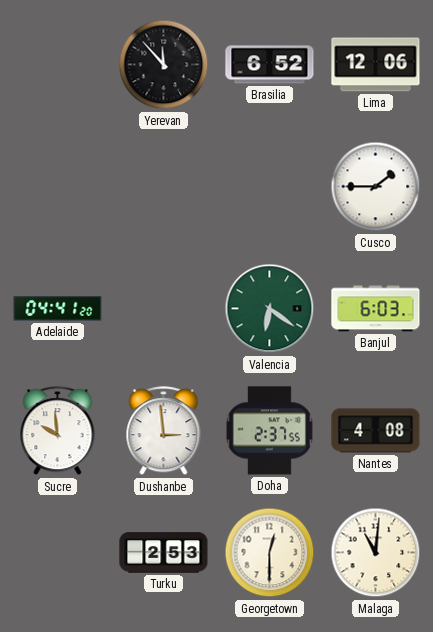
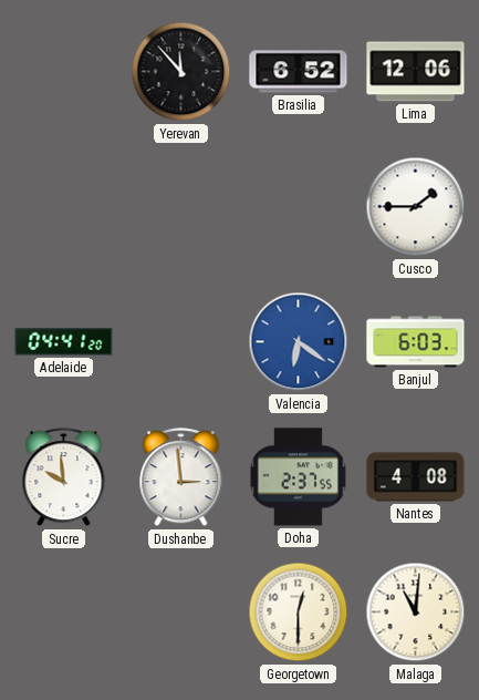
Valencia dial: green -> blue (299, 342)
Turku: 2:53 -> none (164, 553)
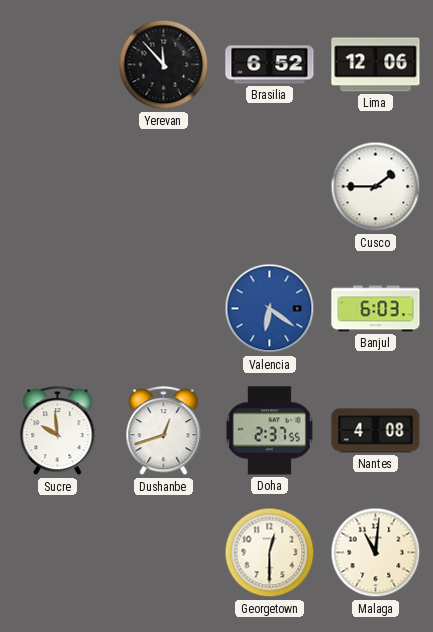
Adelaide: 04:41 -> none (64, 342)
Dushanbe: 2:59 -> 12:42 (164, 431)
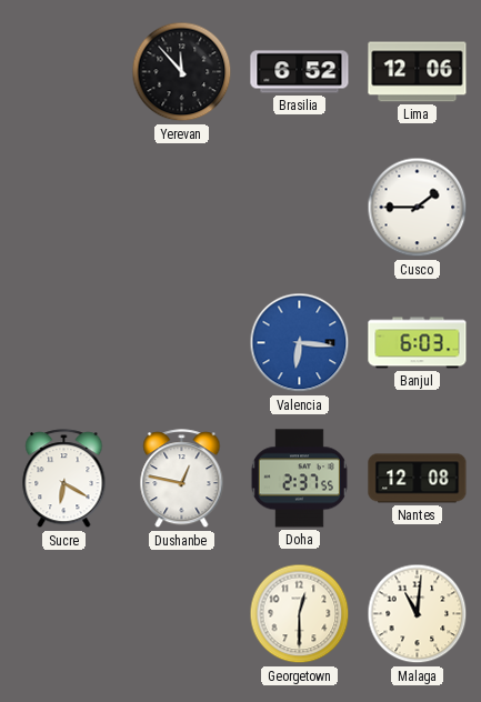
Valencia: 6:21 -> 6:16 (300, 343)
Sucre: 9:59 -> 6:20 (64, 479)
Dushanbe: 12:42 -> 12:47 (182, 479)
Nantes: 4:08 -> 12:08 (418, 479)
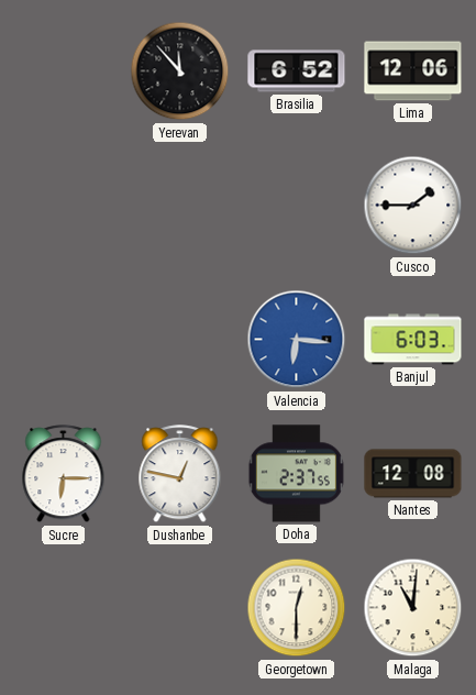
Sucre: 6:20 -> 6:15 (64, 474)
